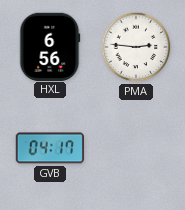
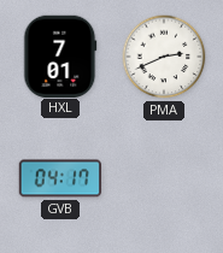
HXL: 6:56 -> 7:01 (60, 55)
PMA: 2:46 -> 2:41 (164, 57)
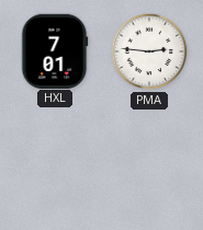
PMA: 2:41 -> 2:46 (149, 51)
GVB: 04:17 -> none (59, 178)
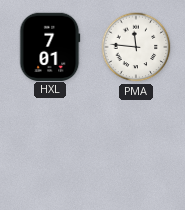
PMA: 2:46 -> 11:46 (136, 47)
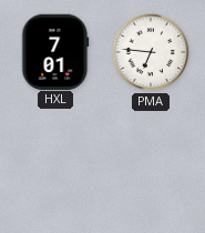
PMA: 11:46 -> 6:46 (151, 52)
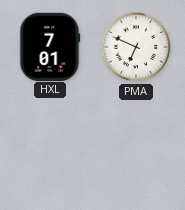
PMA: 6:46 -> 6:49 (136, 47)
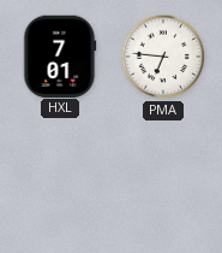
PMA: 6:49 -> 6:46 (163, 57)
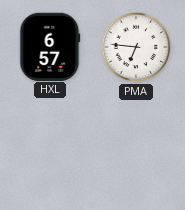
HXL: 7:01 -> 6:57 (50, 46)
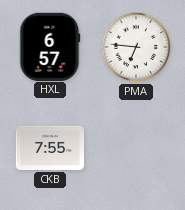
CKB: none -> 7:55 (50, 148)
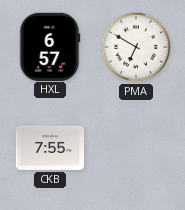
PMA: 6:46 -> 6:50 (136, 47)
